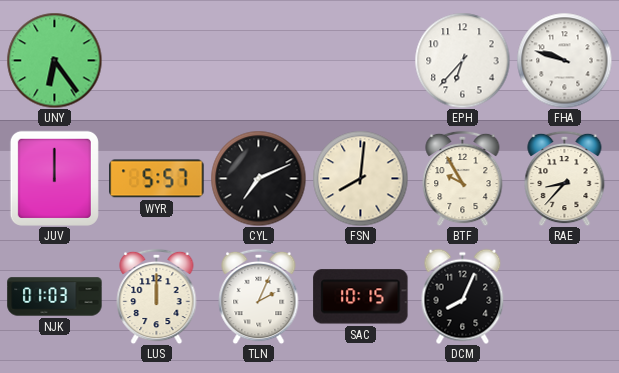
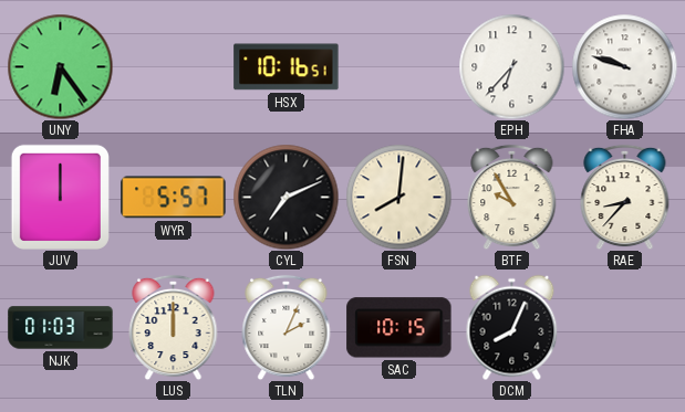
HSX: none -> 10:16 (287, 67)
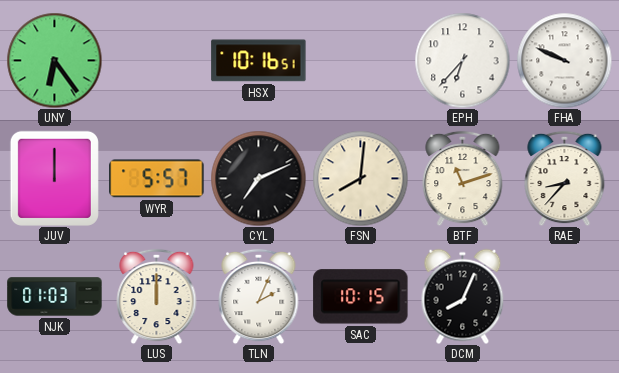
FHA: 9:48 -> 9:49 (564, 60)
BTF: 9:55 -> 11:12 (463, 178)
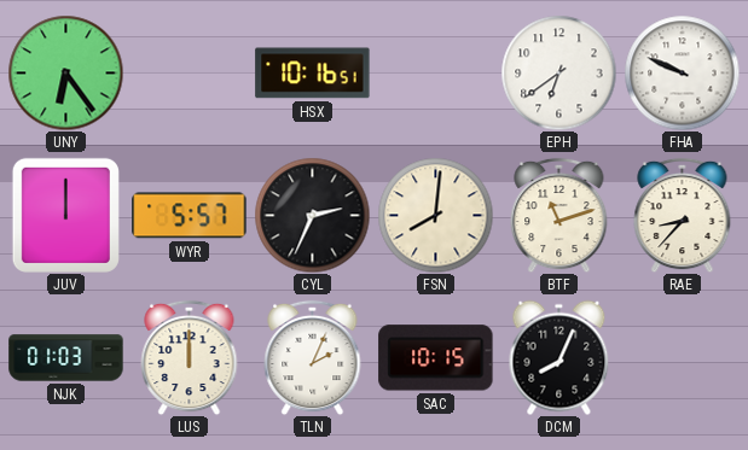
EPH: 6:37 -> 6:39 (558, 72)
CYL: 7:11 -> 2:34 (312, 215)
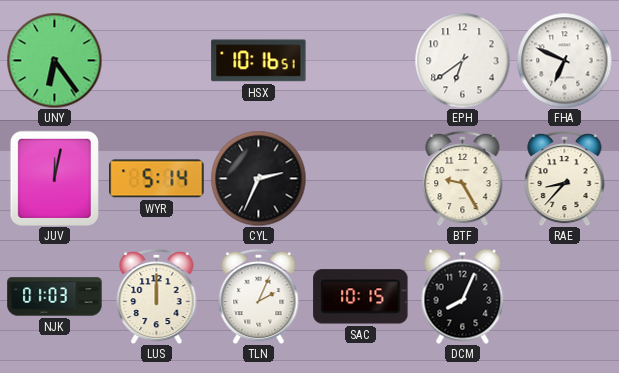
FHA: 9:49 -> 6:49 (564, 60)
JUV: 12:00 -> 12:02 (54, 178)
WYR: 5:57 -> 5:14 (157, 179)
FSN: 8:01 -> none (435, 215)
BTF: 11:12 -> 9:25 (463, 178)
